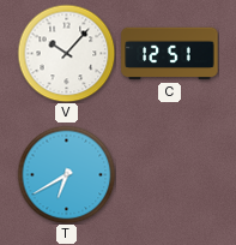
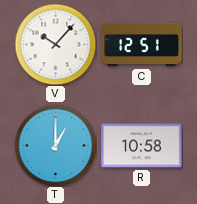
T: 6:40 -> 1:00 (55, 145)
R: none -> 10:58 (142, 146)
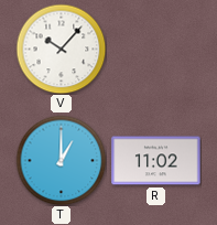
C: 12:51 -> none (142, 45)
R: 10:58 -> 11:02 (156, 161)
